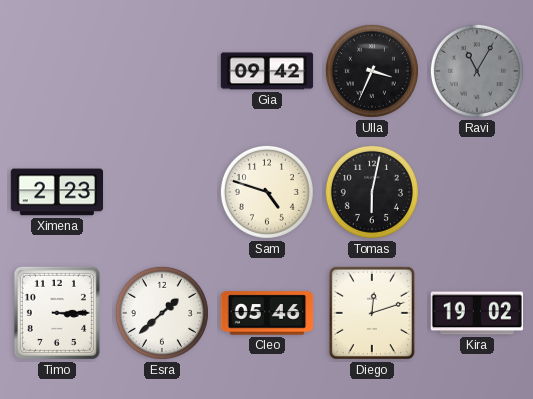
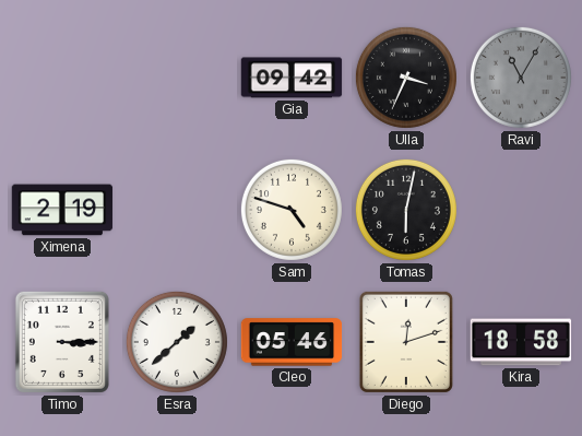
Ximena: 2:23 -> 2:19 (62, 210)
Kira: 19:02 -> 18:58 (521, 342)
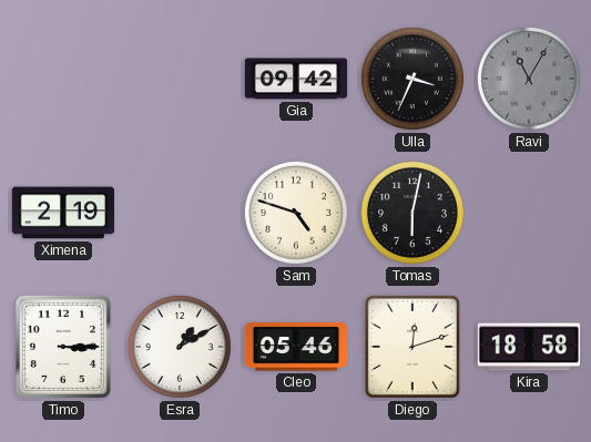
Esra: 1:38 -> 1:10 (180, 347)
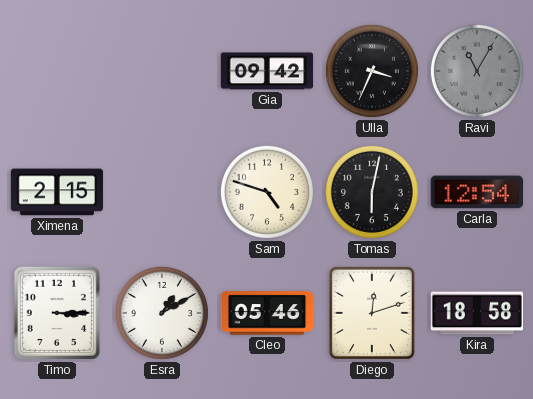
Ximena: 2:19 -> 2:15 (57, 192)
Carla: none -> 12:54 (477, 192)
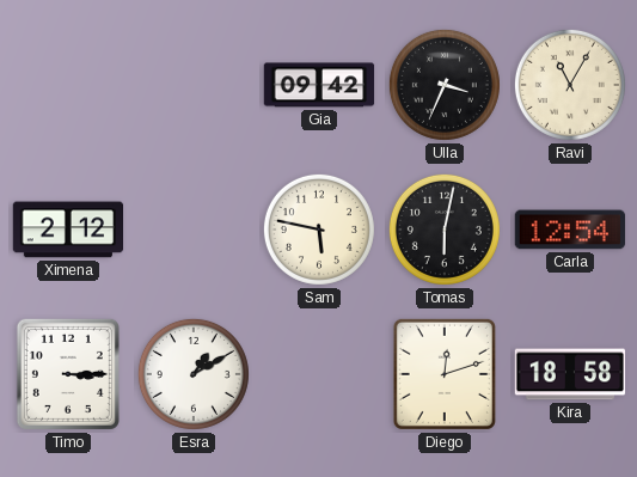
Ravi dial: grey -> cream (570, 85)
Ximena: 2:15 -> 2:12 (68, 230)
Sam: 4:48 -> 5:47 (319, 230)
Cleo: 05:46 -> none (267, 313)
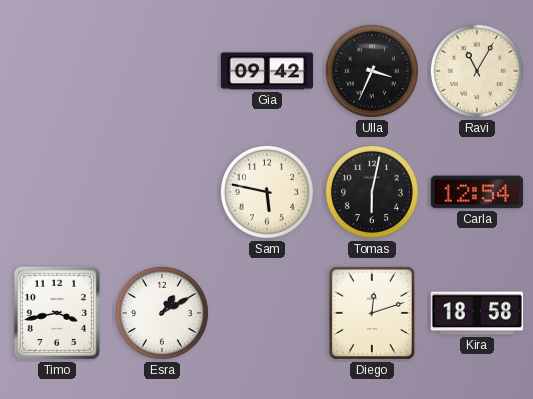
Ximena: 2:12 -> none (68, 230)
Timo: 3:15 -> 3:43 (57, 313)
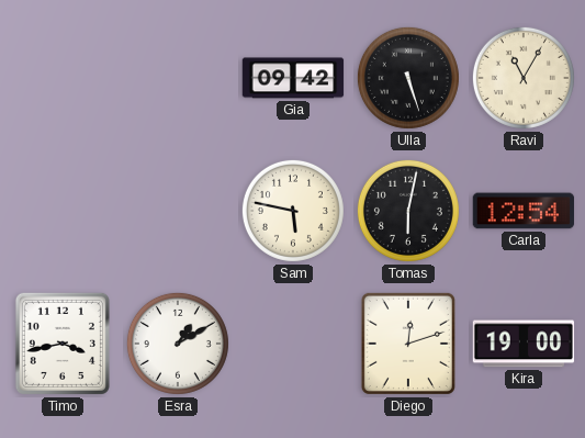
Ulla: 3:34 -> 5:27 (408, 78)
Kira: 18:58 -> 19:00 (524, 344)
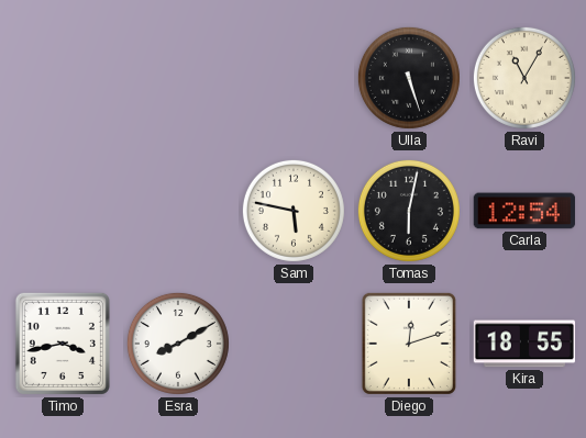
Gia: 09:42 -> none (293, 78)
Esra: 1:10 -> 8:10 (178, 344)
Kira: 19:00 -> 18:55 (524, 344)
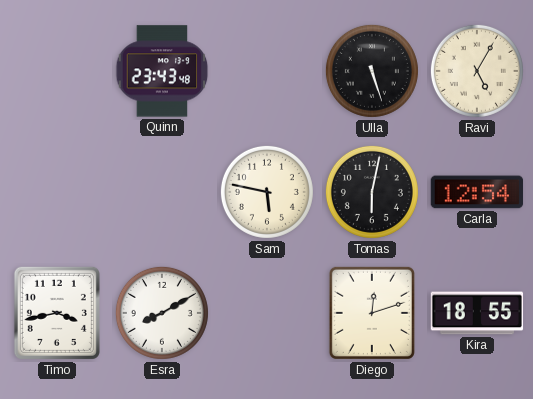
Quinn: none -> 23:43 (162, 71)
Ravi: 11:05 -> 5:05 (477, 71)
